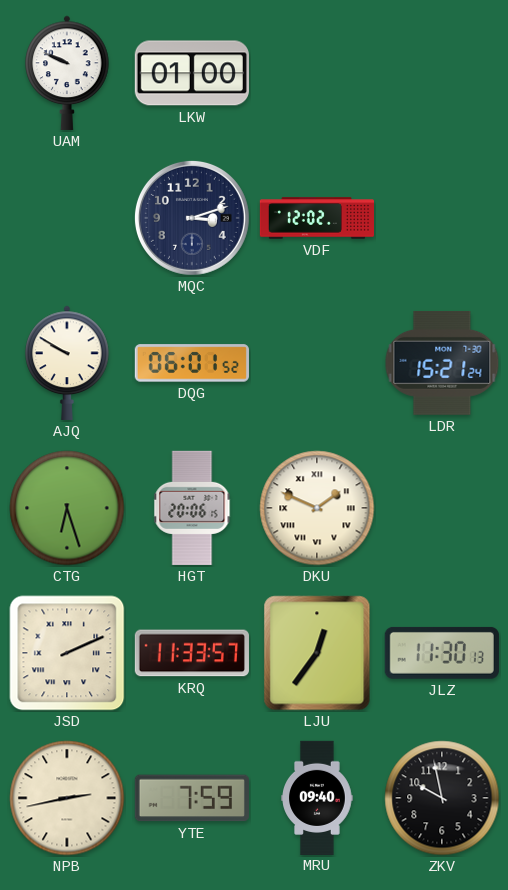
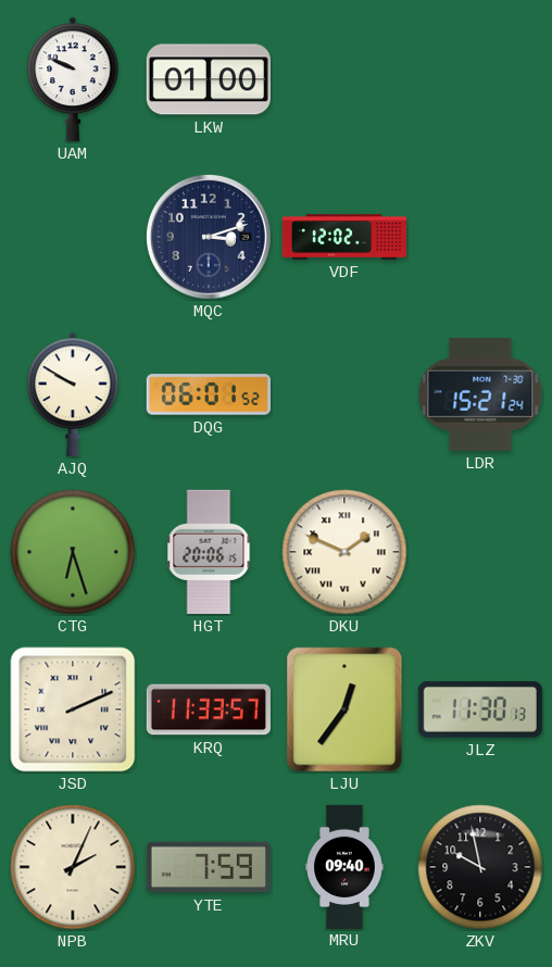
NPB: 2:43 -> 2:04 (73, 867)
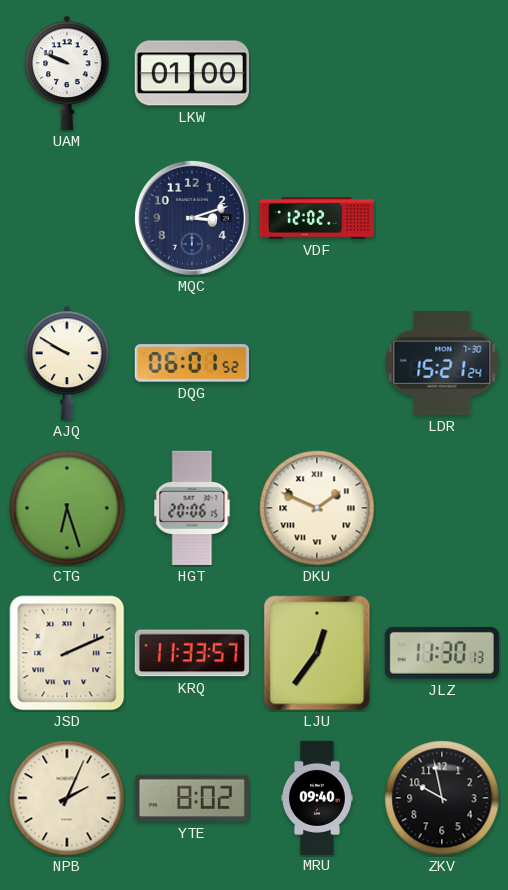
YTE: 7:59 -> 8:02 (192, 798)
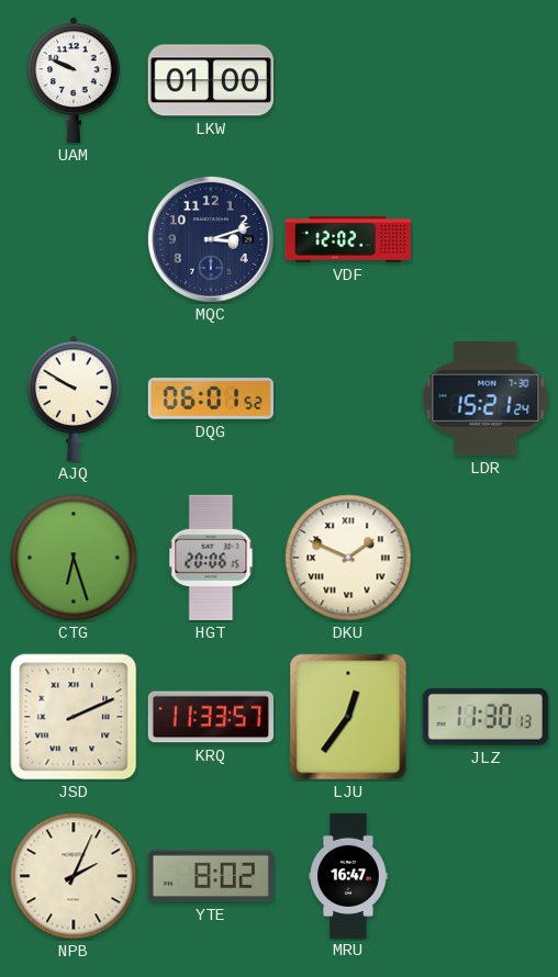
MRU: 09:40 -> 16:47 (348, 875)
ZKV: 9:58 -> none (442, 798)
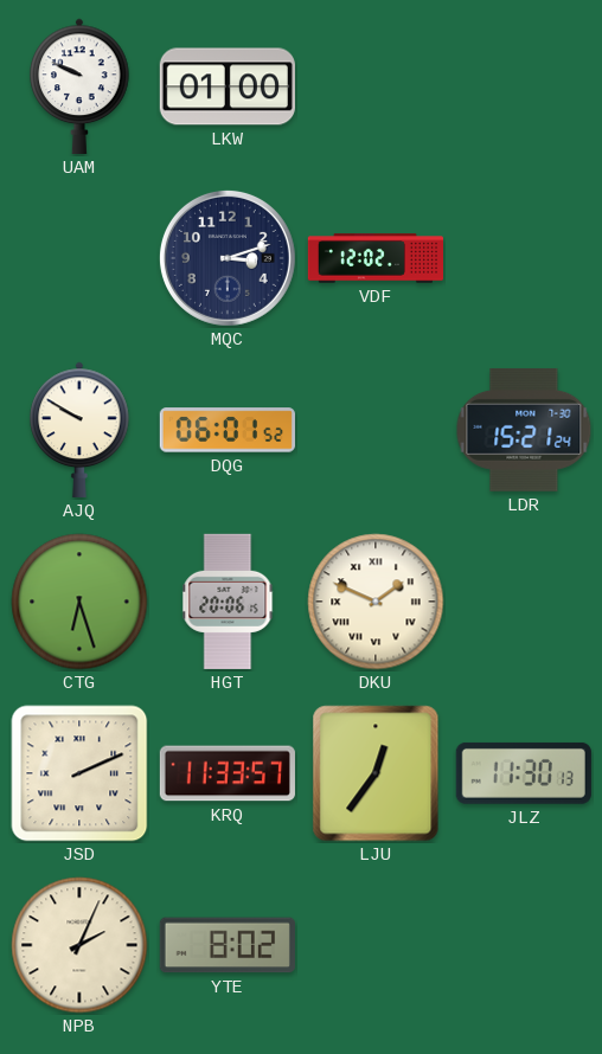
MRU: 16:47 -> none (348, 875)
